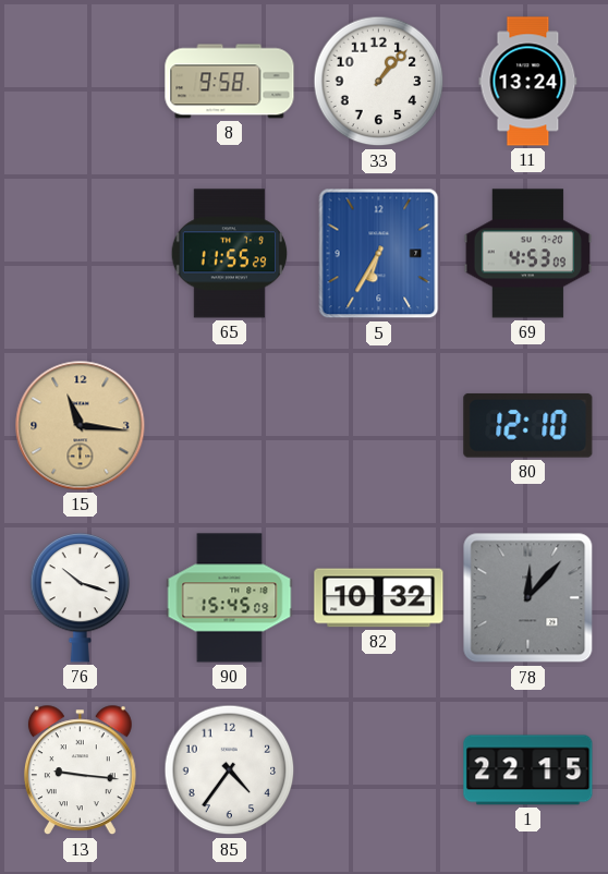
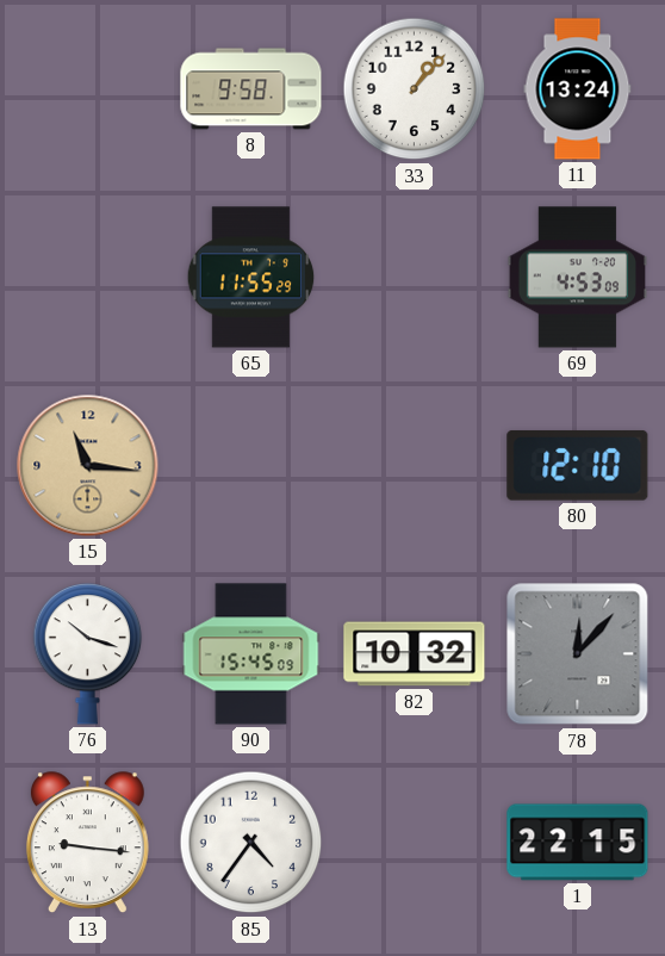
5: 6:35 -> none (379, 254)
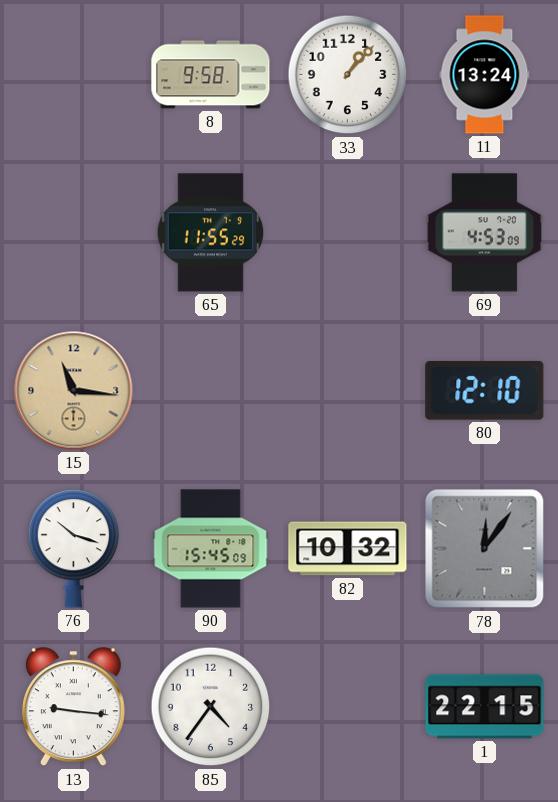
78: 12:07 -> 12:06 (485, 549)
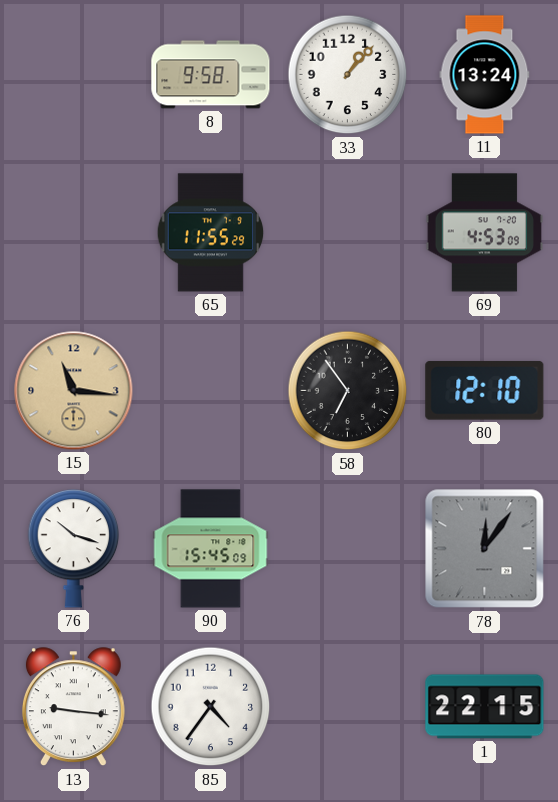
58: none -> 6:54 (348, 391)
82: 10:32 -> none (348, 549)
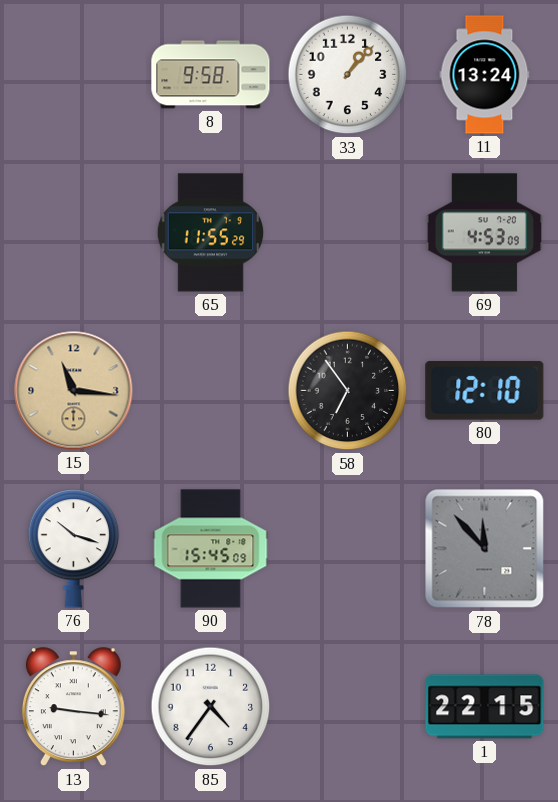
78: 12:06 -> 11:53 (485, 549)
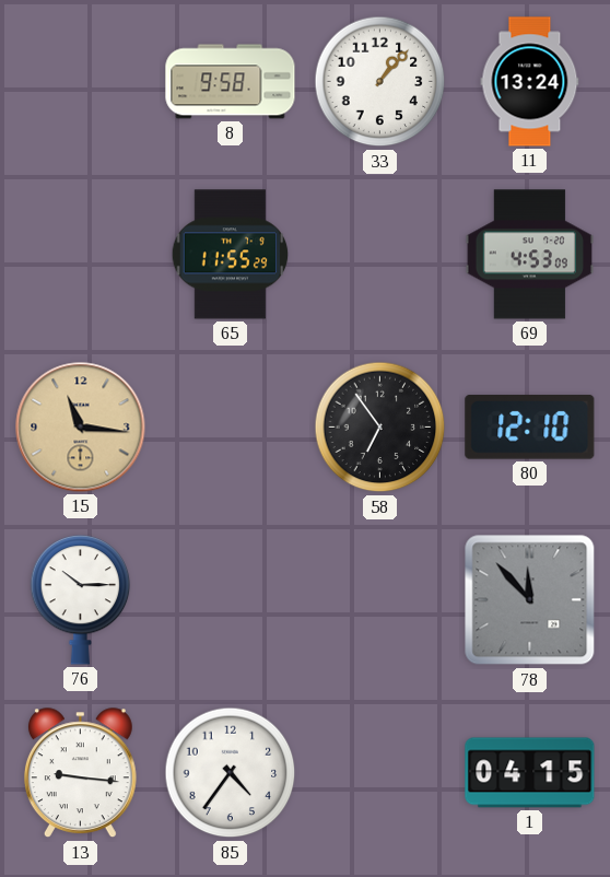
76: 10:18 -> 10:15 (81, 600)
90: 15:45 -> none (211, 549)
1: 22:15 -> 04:15 (530, 773)
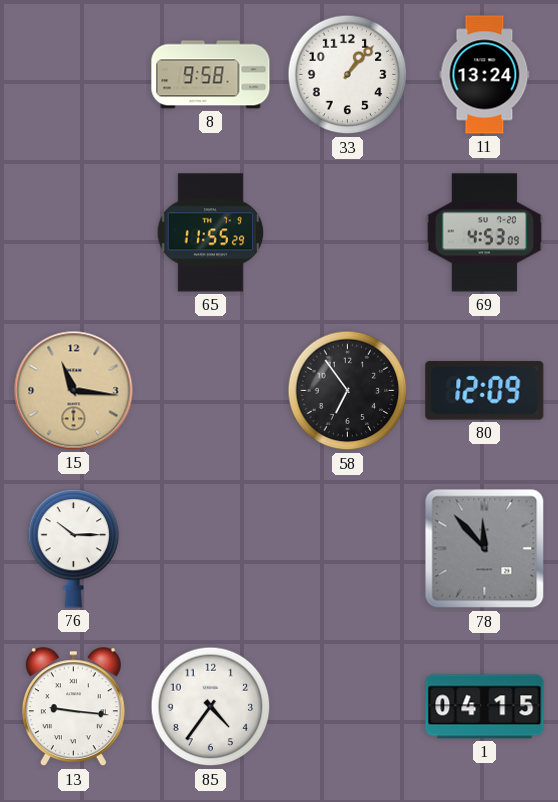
80: 12:10 -> 12:09 (485, 390)
